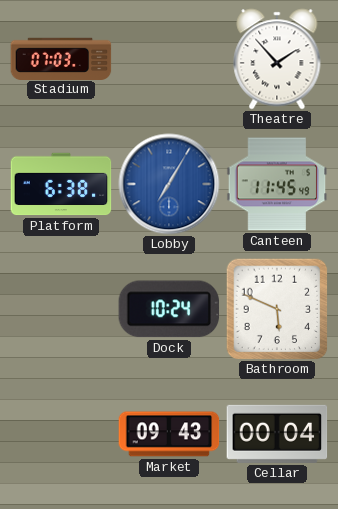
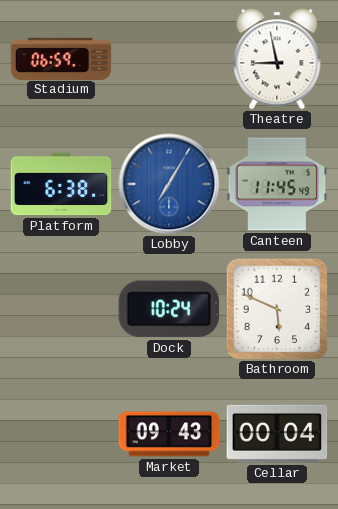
Stadium: 07:03 -> 06:59 (61, 58)
Theatre: 1:53 -> 8:58 (277, 59)
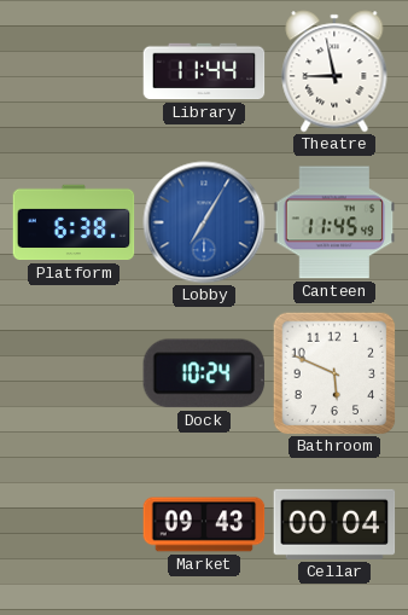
Stadium: 06:59 -> none (61, 58)
Library: none -> 11:44 (204, 71)
